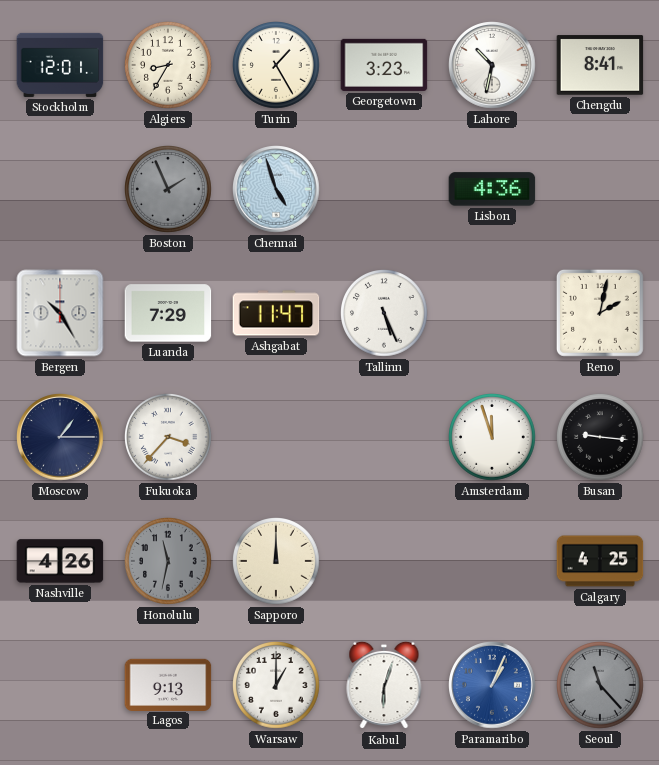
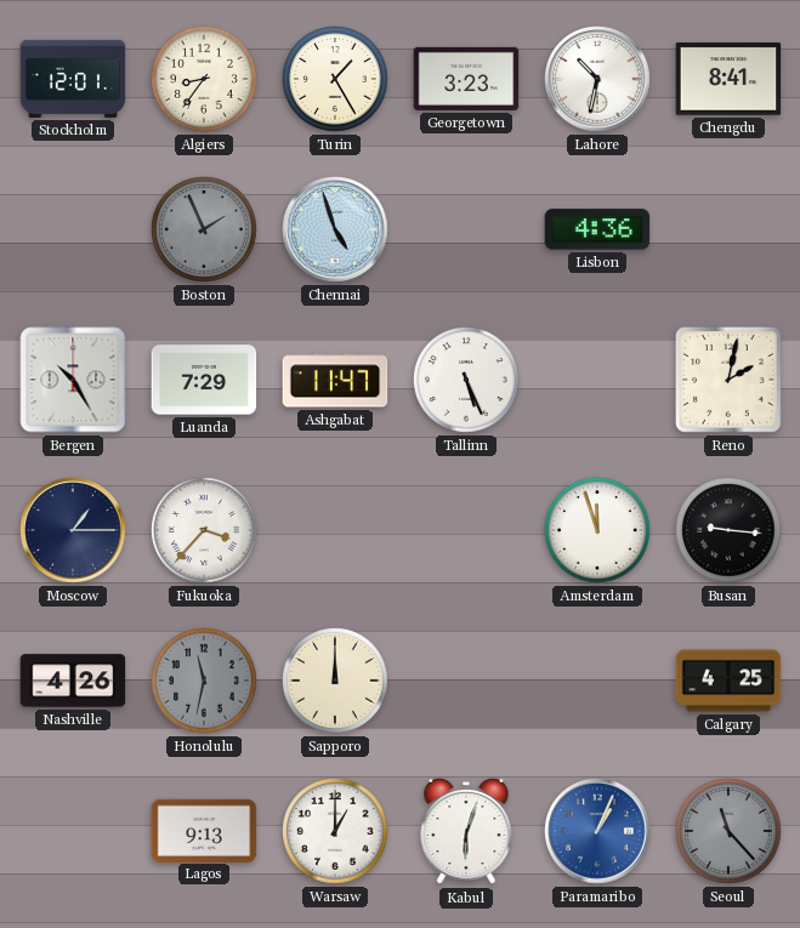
Algiers: 8:35 -> 8:36 (205, 80)
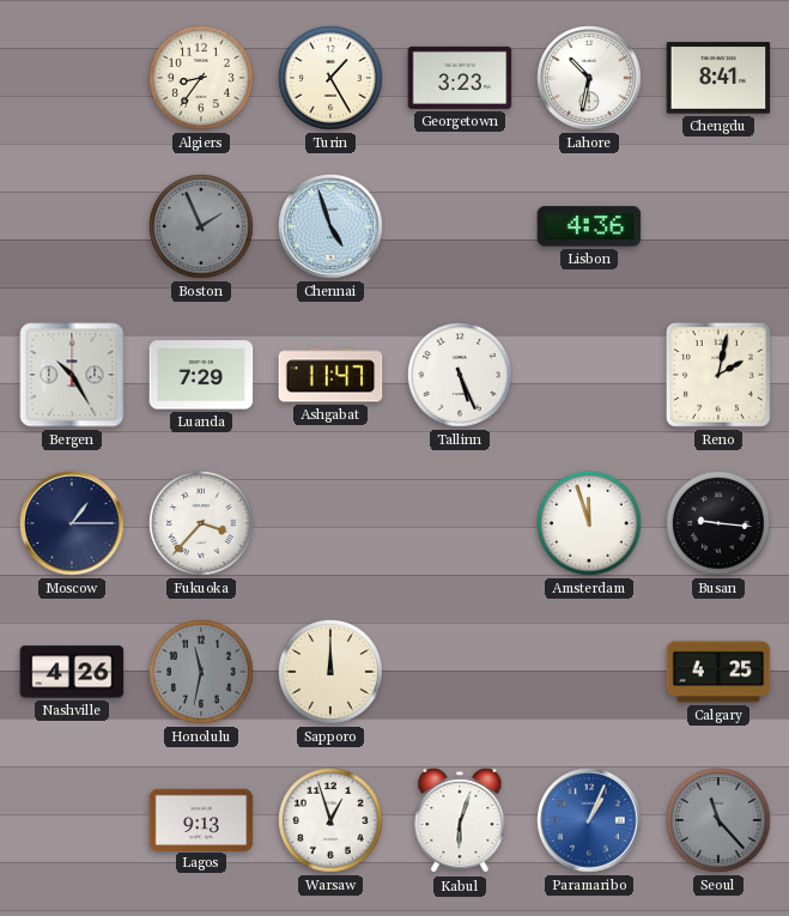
Stockholm: 12:01 -> none (73, 79)
Warsaw: 1:00 -> 12:57 (332, 821)
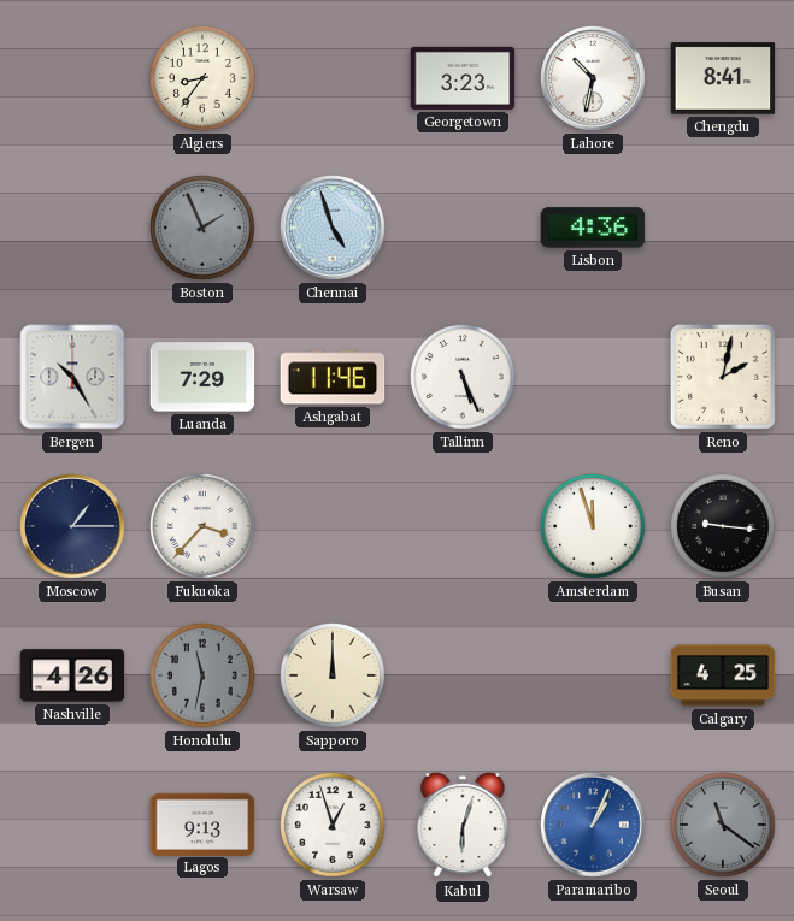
Turin: 1:25 -> none (332, 79)
Ashgabat: 11:47 -> 11:46 (333, 377)
Seoul: 11:23 -> 11:21 (724, 826)
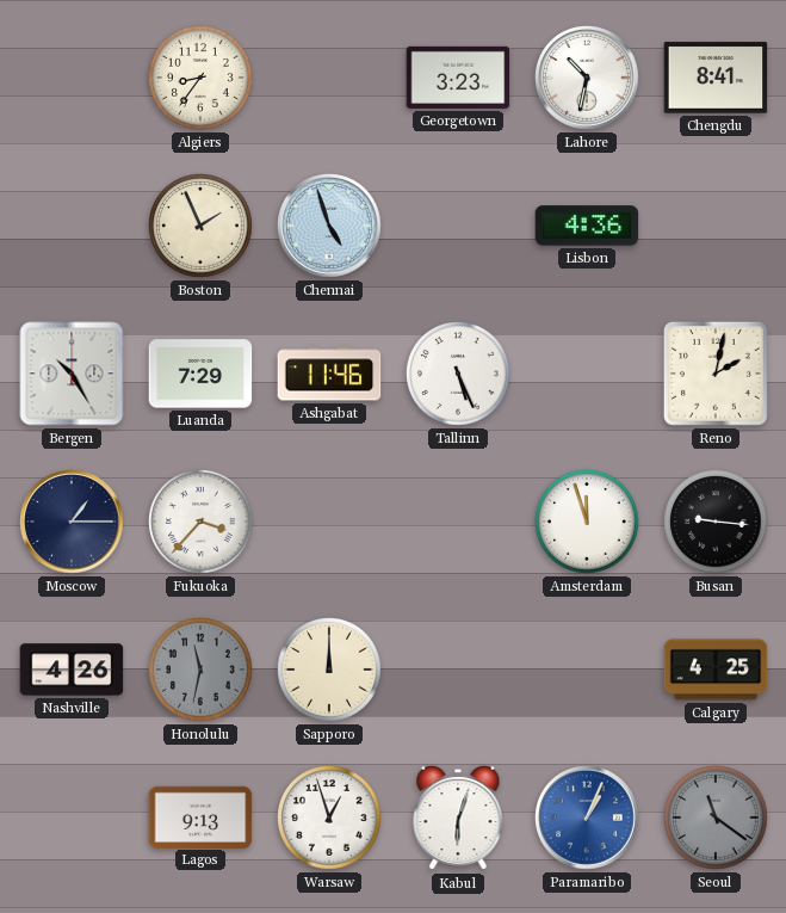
Boston dial: grey -> cream (202, 227)
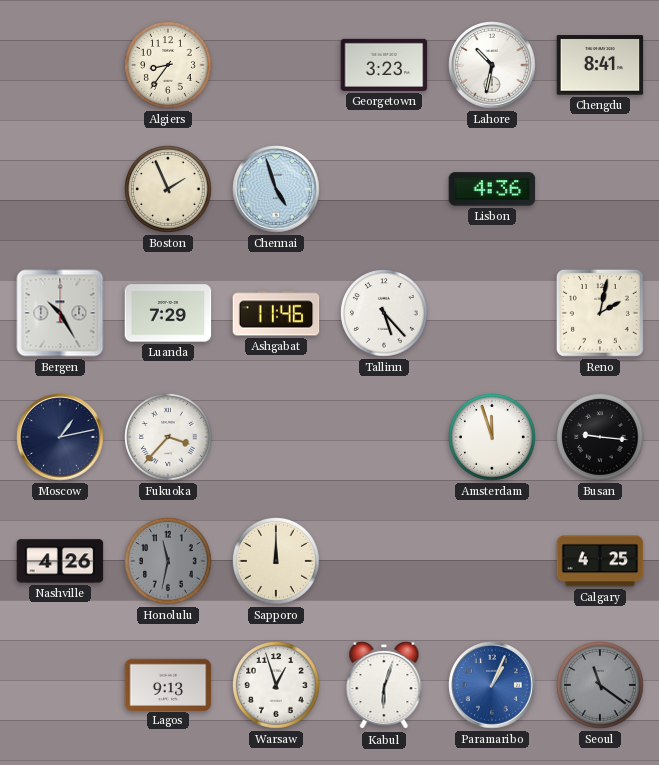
Tallinn: 5:26 -> 5:23 (385, 314)
Moscow: 1:15 -> 1:13 (60, 437)
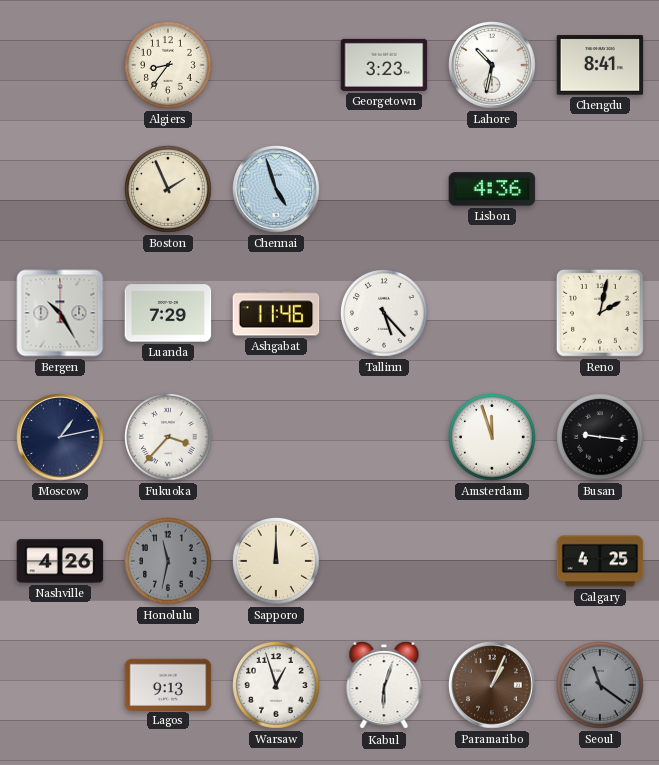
Paramaribo dial: blue -> brown (492, 685)
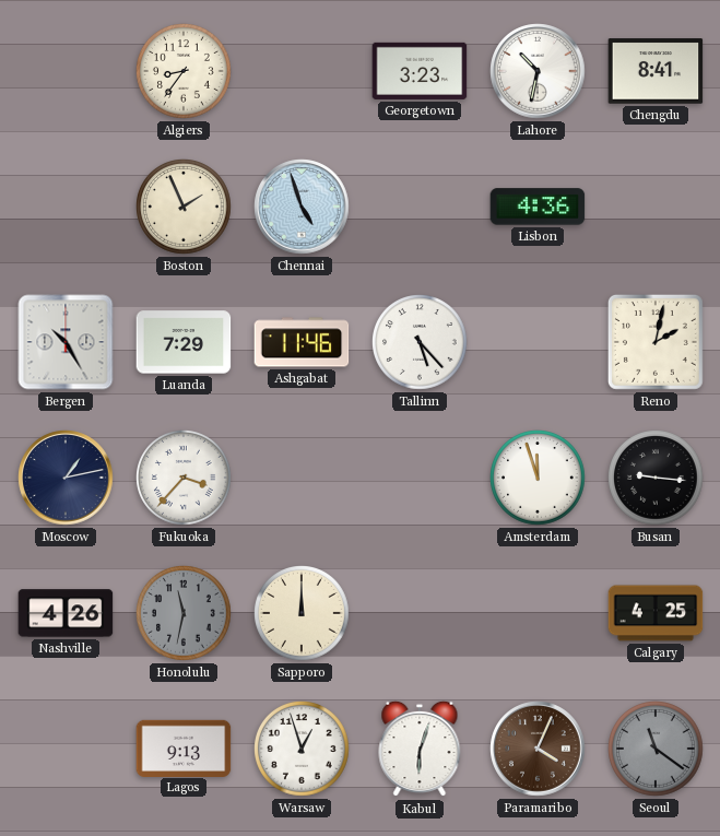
Paramaribo: 1:04 -> 4:04 (538, 749)
